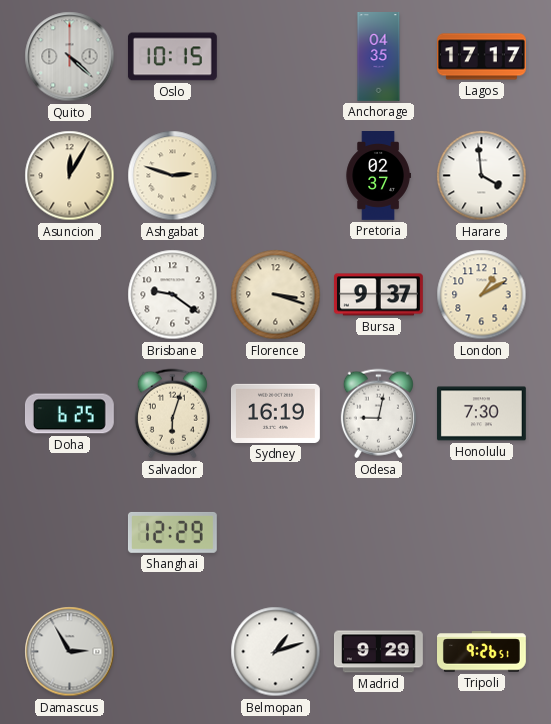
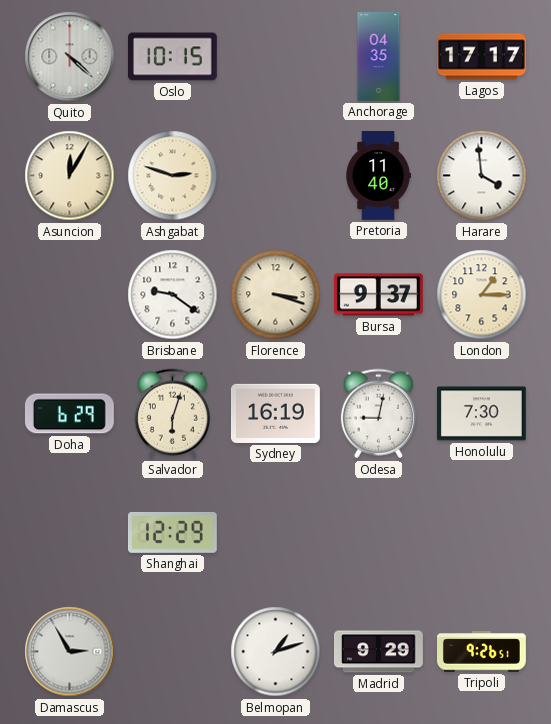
Pretoria: 02:37 -> 11:40 (378, 176)
London: 1:10 -> 1:15 (482, 295)
Doha: 6:25 -> 6:29 (69, 414)
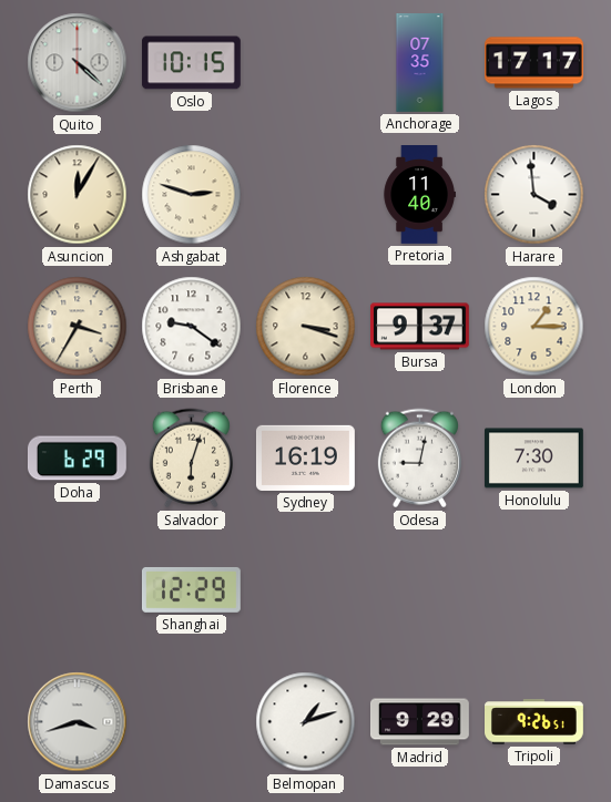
Anchorage: 04:35 -> 07:35 (420, 63)
Perth: none -> 3:35 (78, 327)
Damascus: 2:55 -> 3:42 (78, 722)
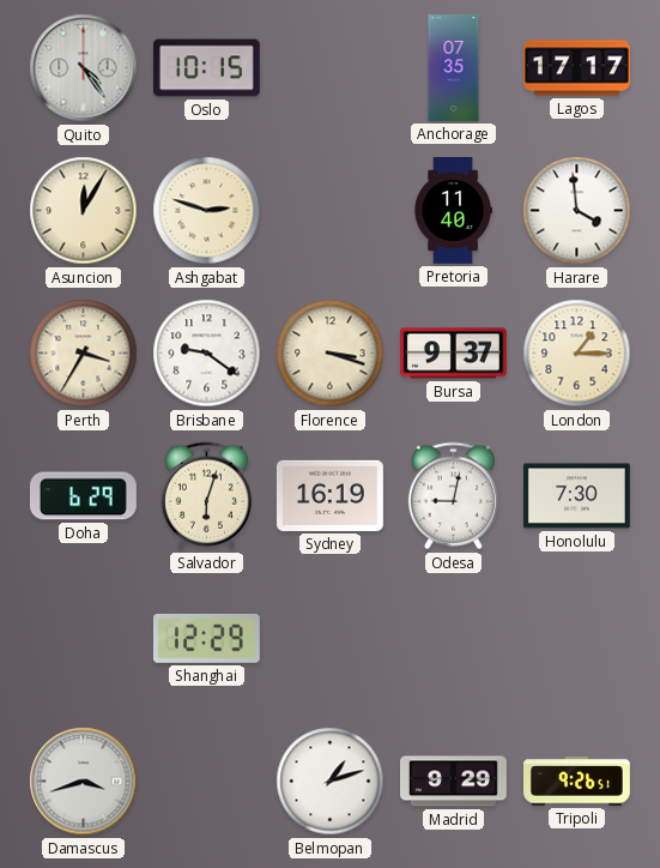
Quito: 4:22 -> 4:24 (84, 68)
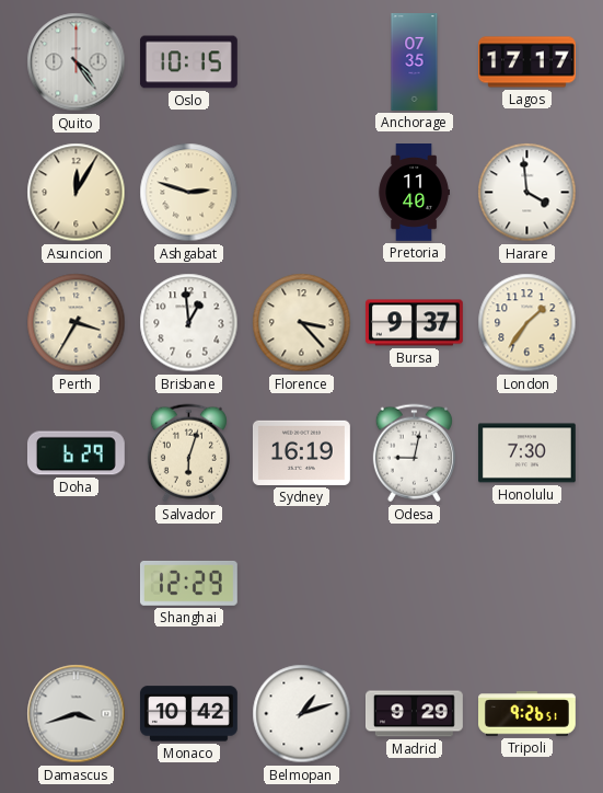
Brisbane: 9:21 -> 12:59 (189, 323)
Florence: 3:18 -> 3:23 (302, 323)
London: 1:15 -> 1:36 (527, 323)
Monaco: none -> 10:42 (188, 714)
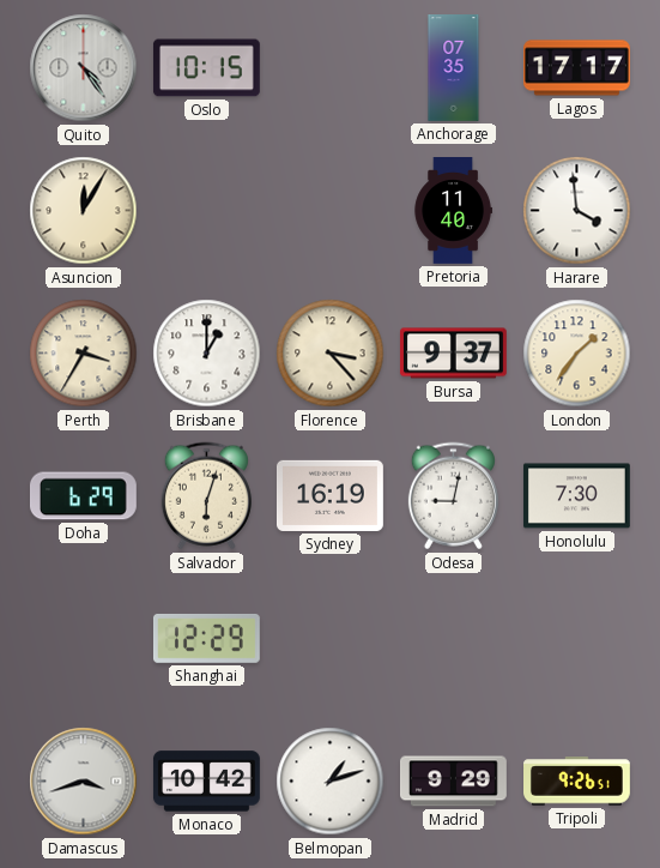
Ashgabat: 2:48 -> none (189, 193)
Brisbane: 12:59 -> 1:00 (207, 354)
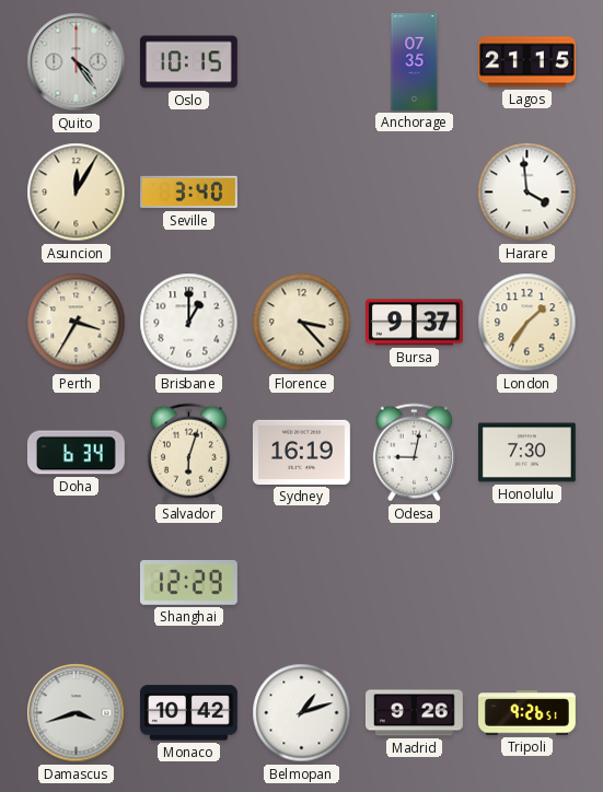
Lagos: 17:17 -> 21:15 (527, 62)
Seville: none -> 3:40 (189, 193)
Pretoria: 11:40 -> none (453, 211)
Doha: 6:29 -> 6:34 (76, 453)
Madrid: 9:29 -> 9:26 (415, 713)
